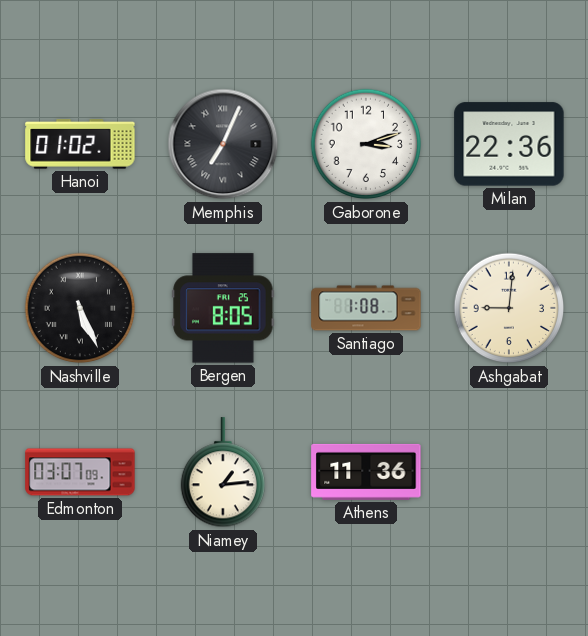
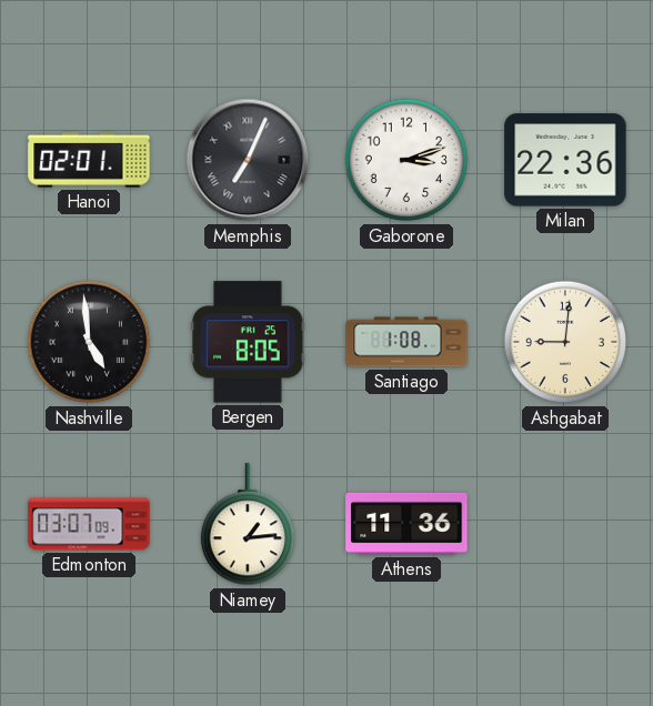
Hanoi: 01:02 -> 02:01 (89, 160)
Nashville: 5:26 -> 4:59 (89, 342)
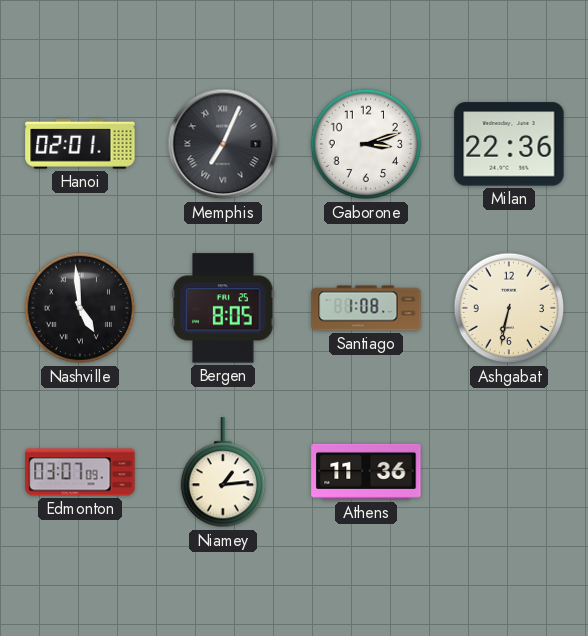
Ashgabat: 9:01 -> 6:32 (509, 308)
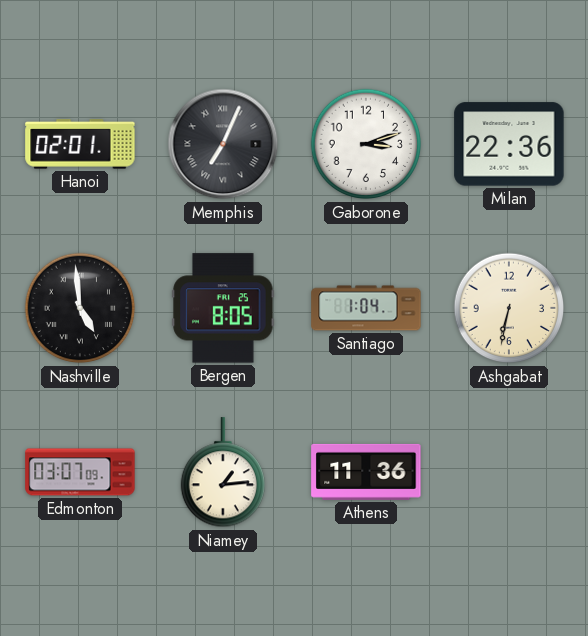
Santiago: 1:08 -> 1:04 (366, 308)
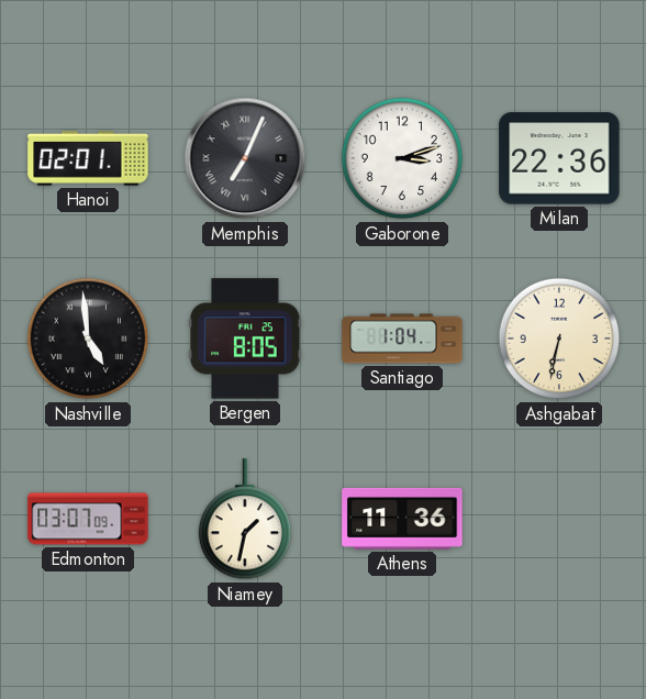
Niamey: 1:14 -> 1:32 (244, 520)
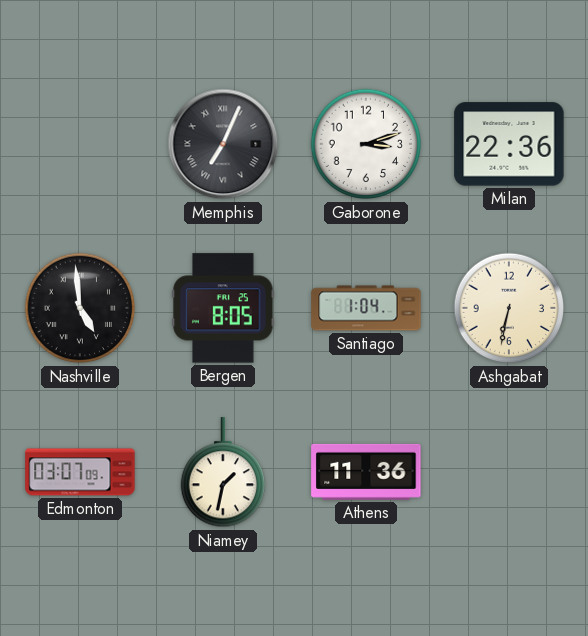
Hanoi: 02:01 -> none (88, 158)
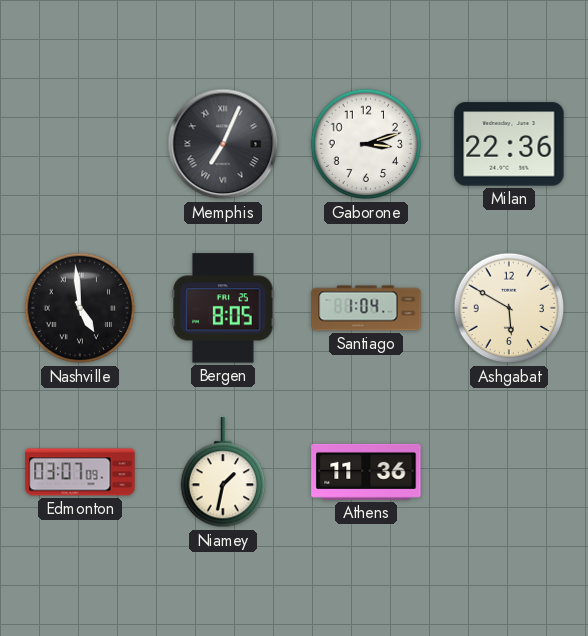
Ashgabat: 6:32 -> 5:50 (509, 308)
